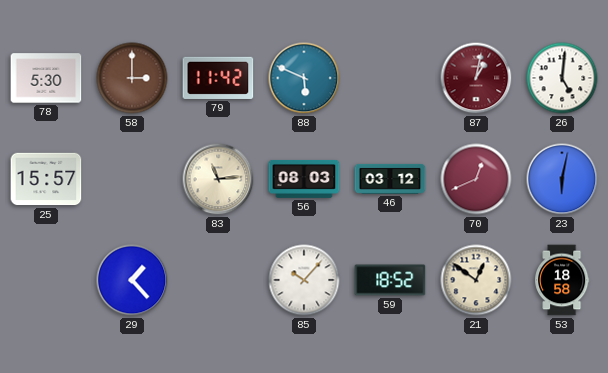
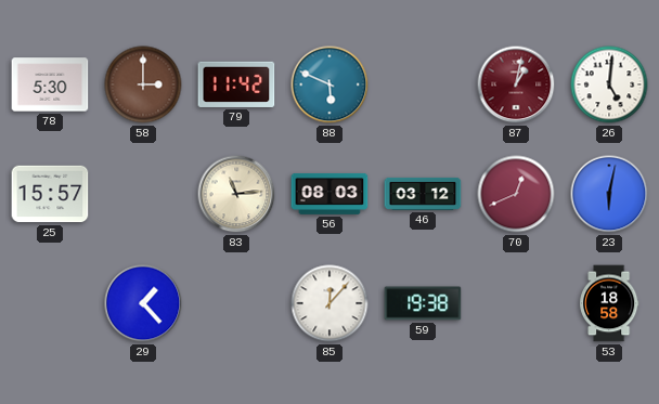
85: 10:07 -> 12:07 (329, 303)
59: 18:52 -> 19:38 (423, 303)
21: 12:51 -> none (476, 280)
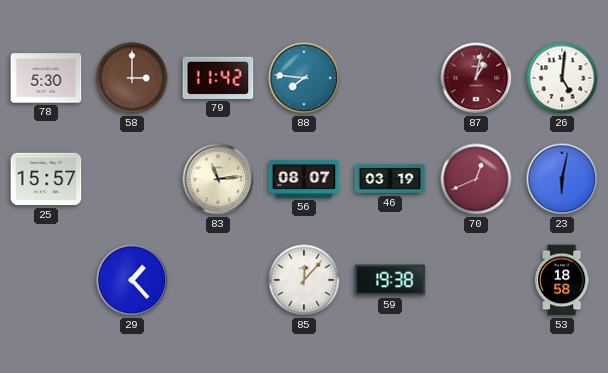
88: 5:49 -> 7:46 (304, 78)
56: 08:03 -> 08:07 (304, 179)
46: 03:12 -> 03:19 (390, 179)
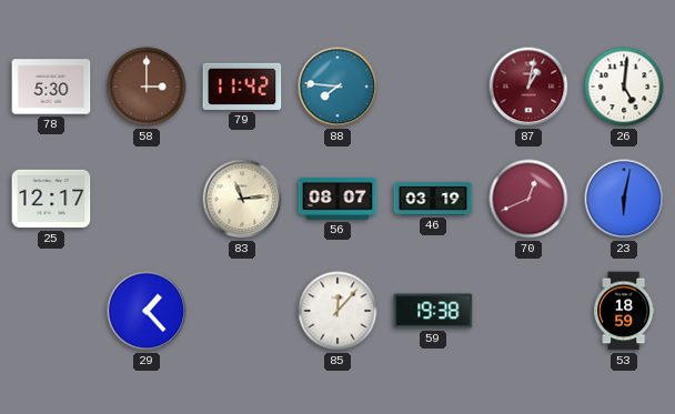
25: 15:57 -> 12:17 (51, 199)
53: 18:58 -> 18:59 (624, 311)
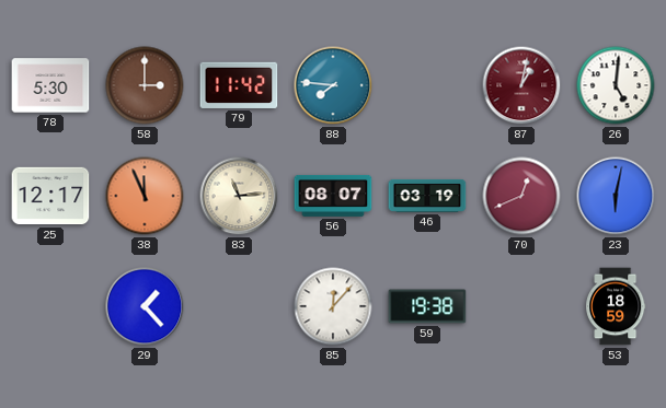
38: none -> 11:56 (145, 196)
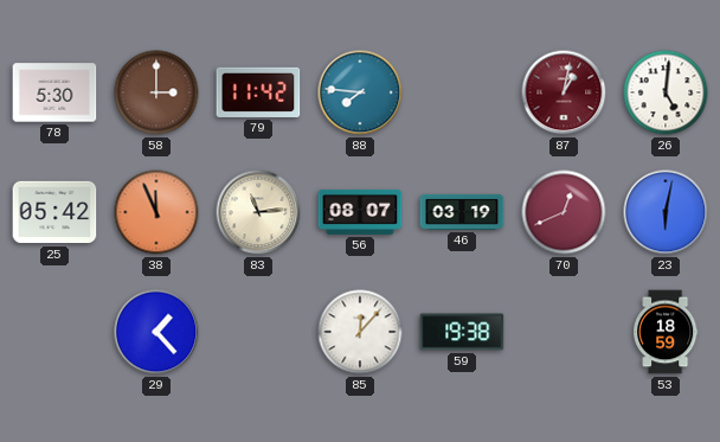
25: 12:17 -> 05:42 (54, 212)
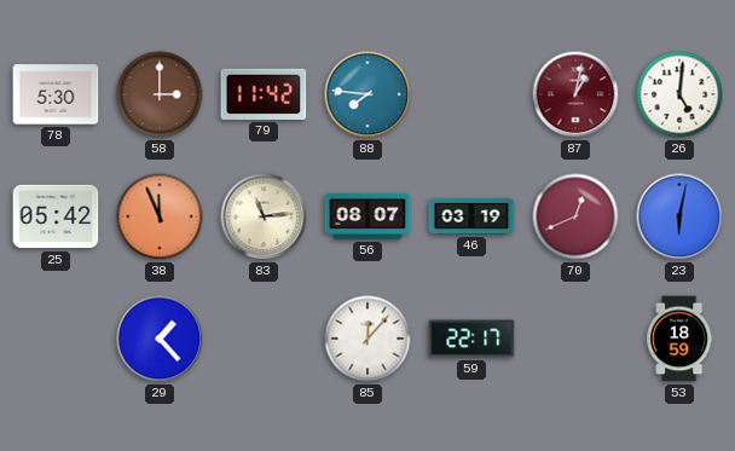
59: 19:38 -> 22:17 (471, 339)
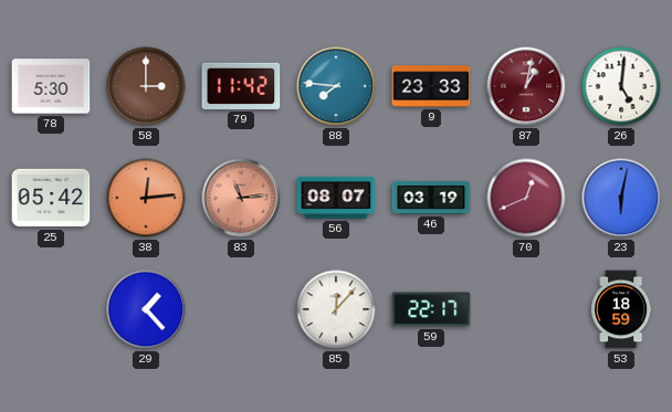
9: none -> 23:33 (431, 86)
38: 11:56 -> 12:14 (146, 198)
83 dial: cream -> salmon (241, 198)
